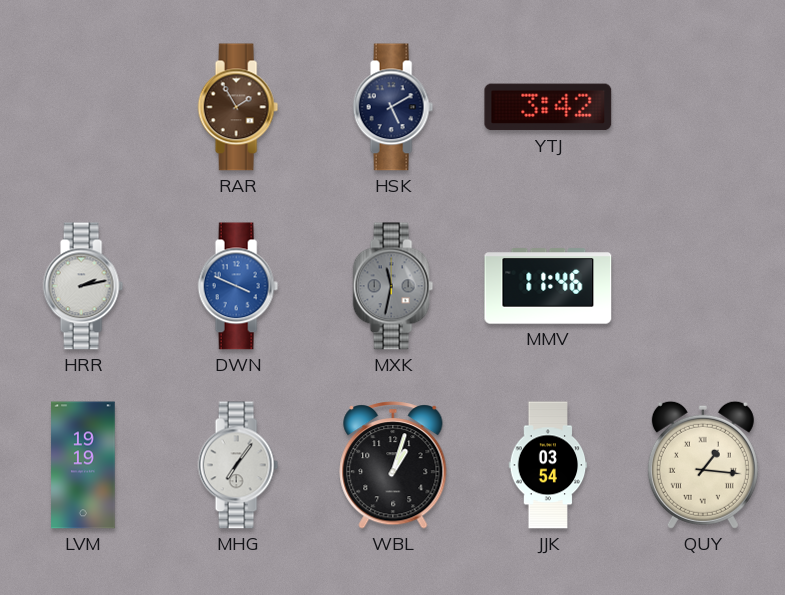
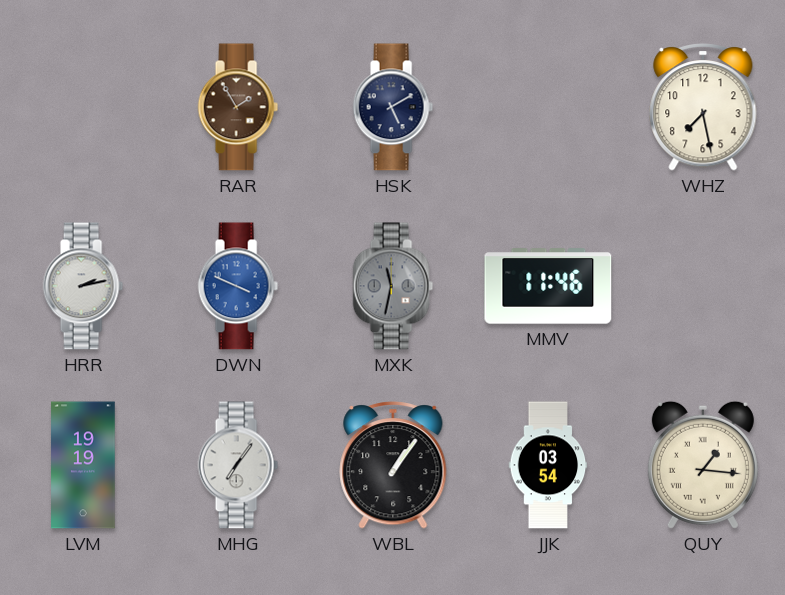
YTJ: 3:42 -> none (548, 107)
WHZ: none -> 7:28 (703, 107)
WBL: 1:03 -> 1:06 (393, 465)
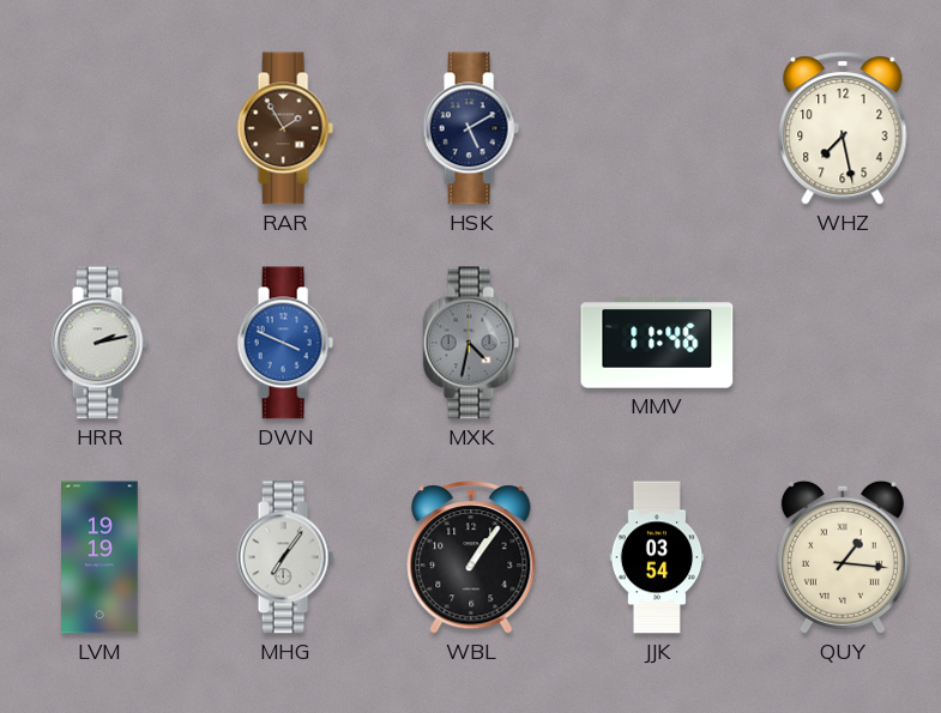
MXK: 11:32 -> 4:32 (471, 343)
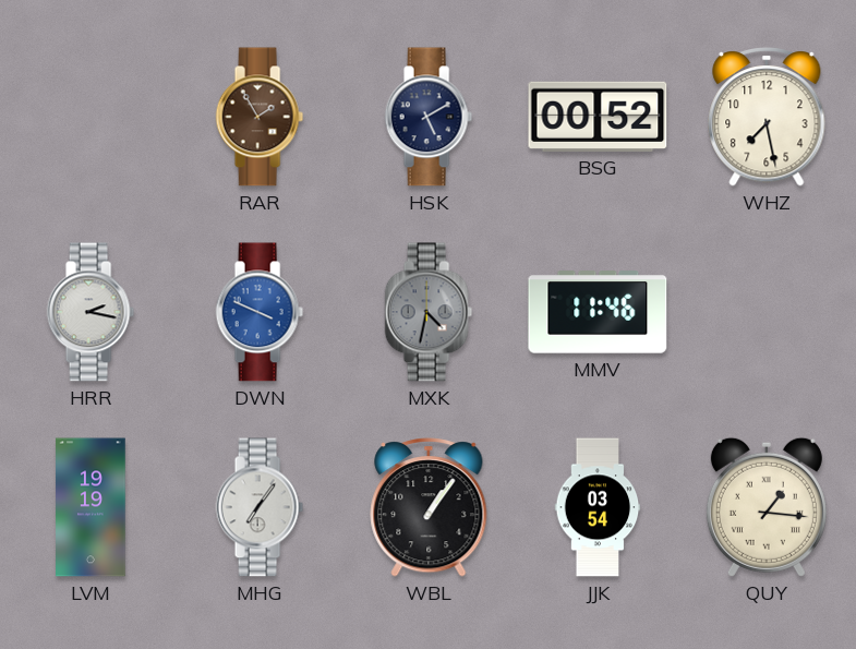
BSG: none -> 00:52 (598, 117)
HRR: 2:13 -> 2:17 (91, 312)
